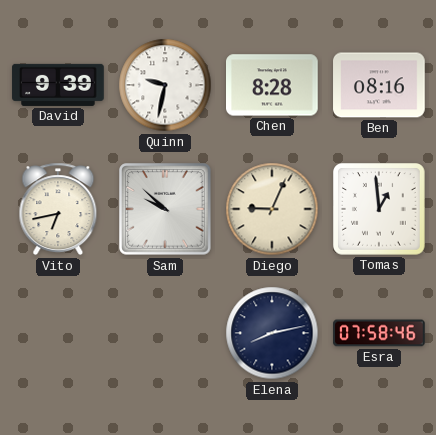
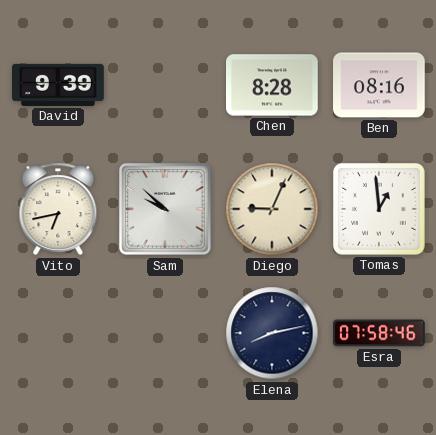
Quinn: 9:32 -> none (165, 85)
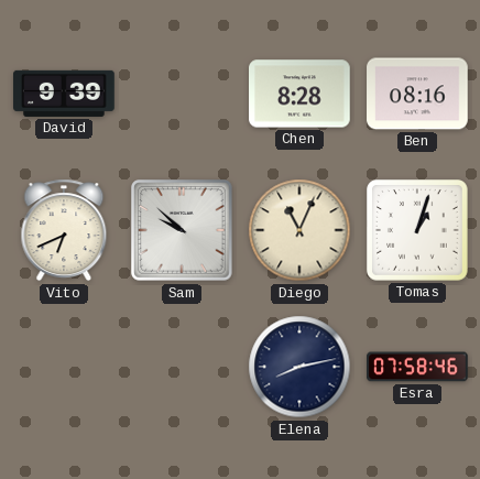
Vito: 6:43 -> 6:41 (64, 230)
Diego: 9:04 -> 11:04 (299, 230)
Tomas: 12:59 -> 1:03 (418, 231)
